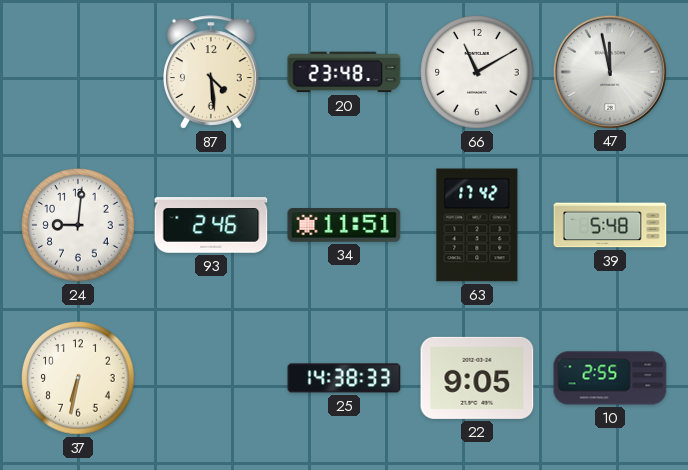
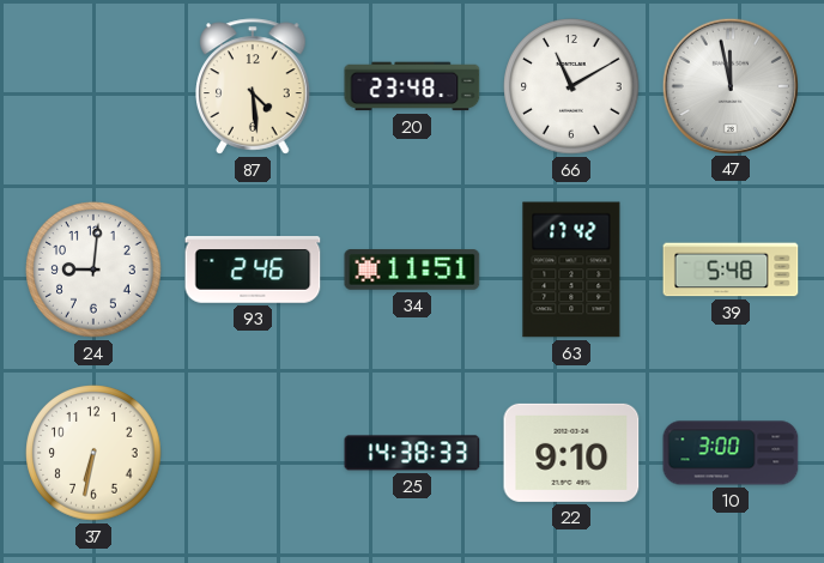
22: 9:05 -> 9:10 (571, 453)
10: 2:55 -> 3:00 (731, 453)
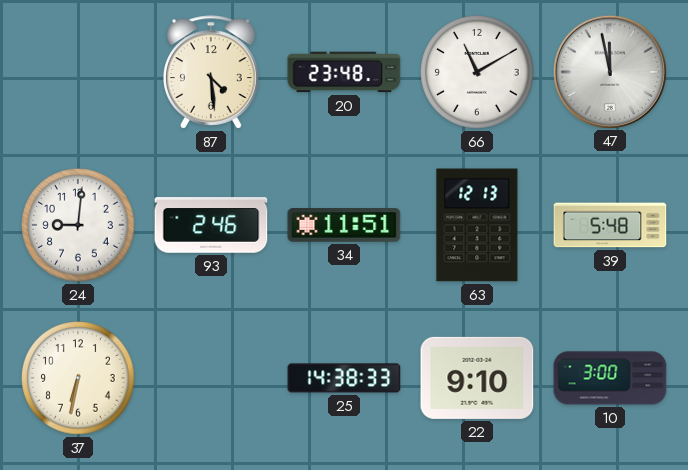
63: 17:42 -> 12:13 (477, 225)
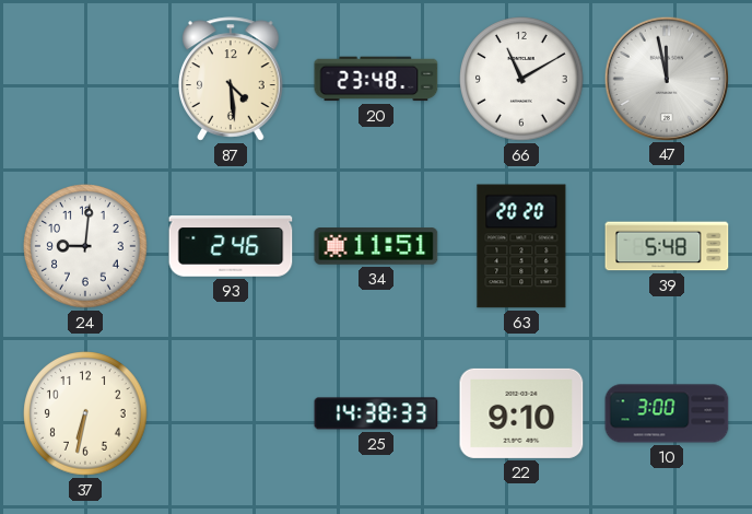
63: 12:13 -> 20:20 (521, 246)
